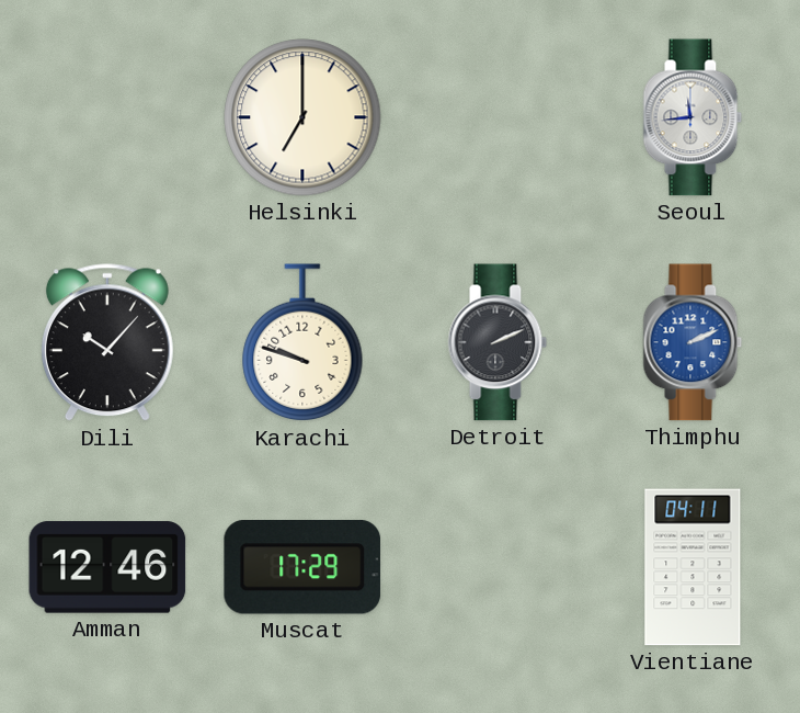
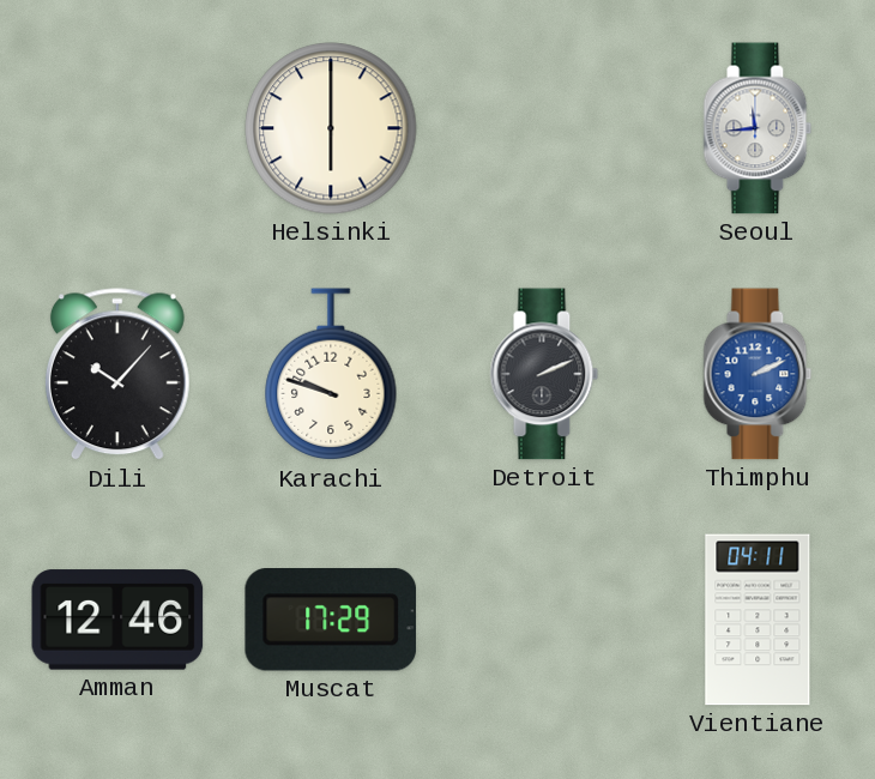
Helsinki: 7:00 -> 6:00 (331, 128)
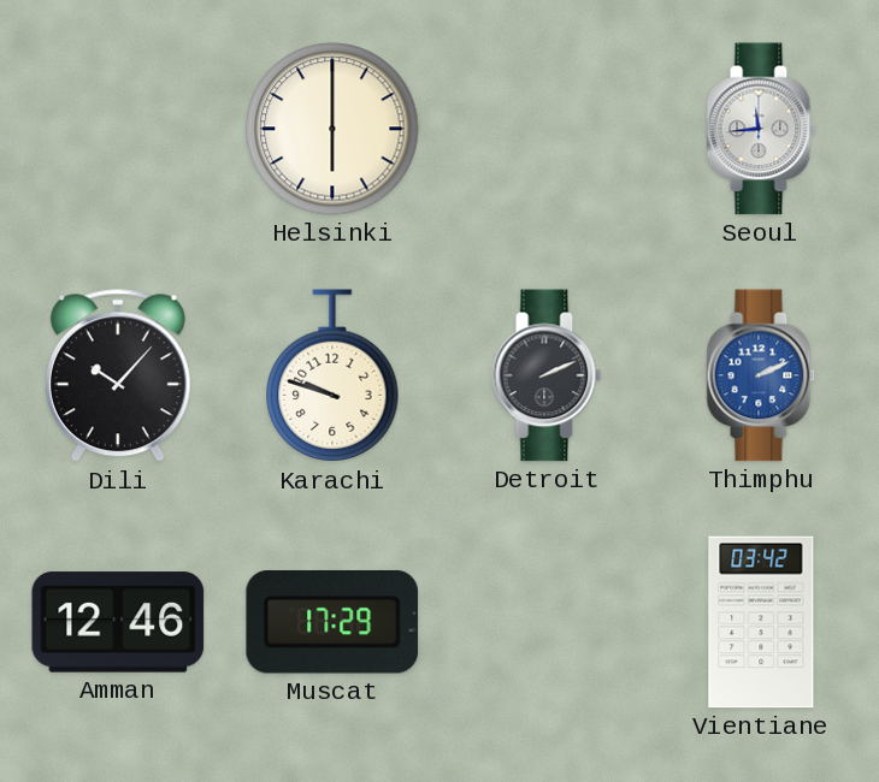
Vientiane: 04:11 -> 03:42 (761, 622)
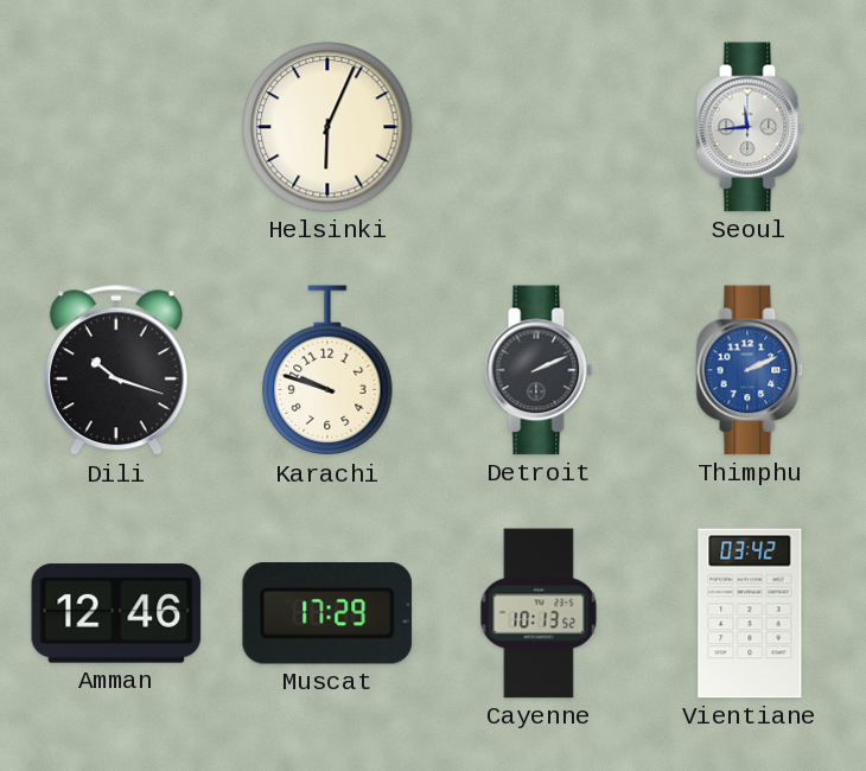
Helsinki: 6:00 -> 6:04 (327, 127)
Dili: 10:07 -> 10:18 (116, 371)
Cayenne: none -> 10:13 (539, 613)
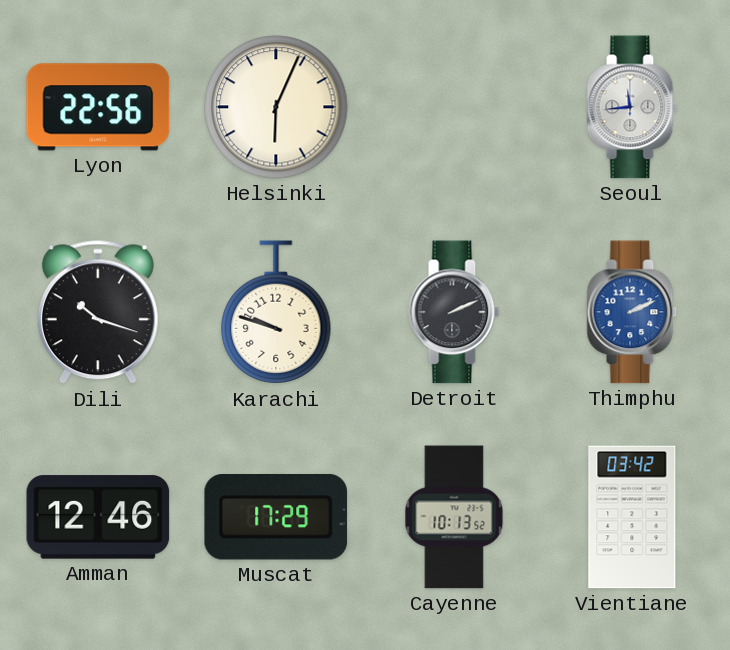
Lyon: none -> 22:56 (98, 107)
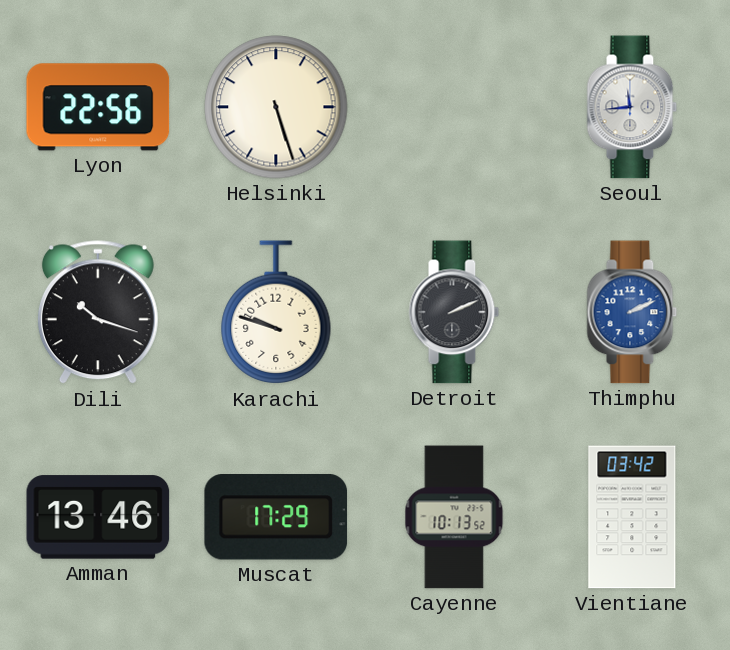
Helsinki: 6:04 -> 5:27 (276, 107)
Amman: 12:46 -> 13:46 (98, 517)
